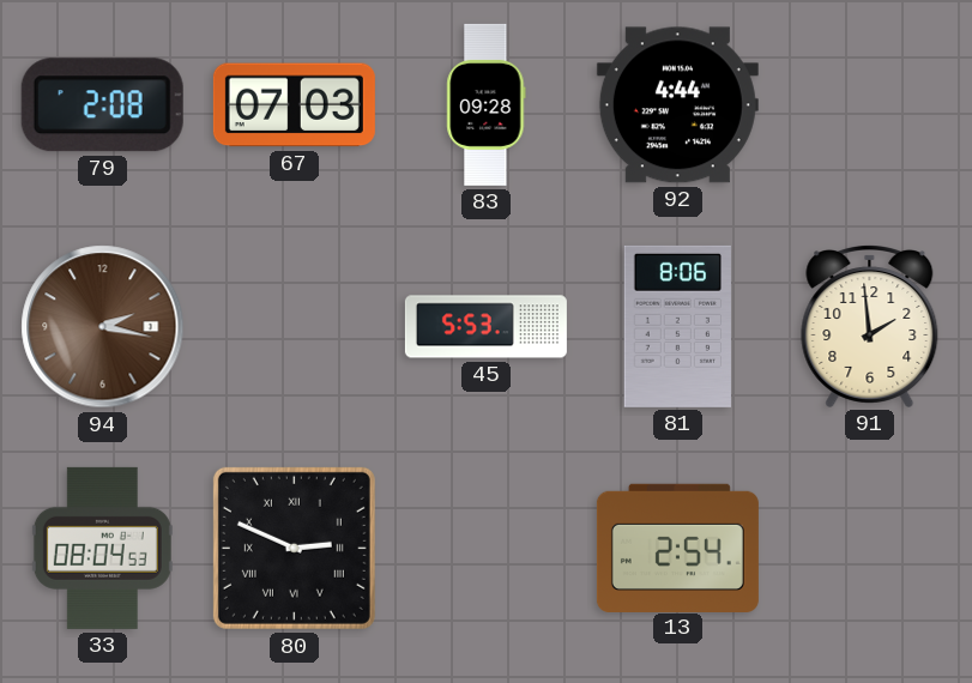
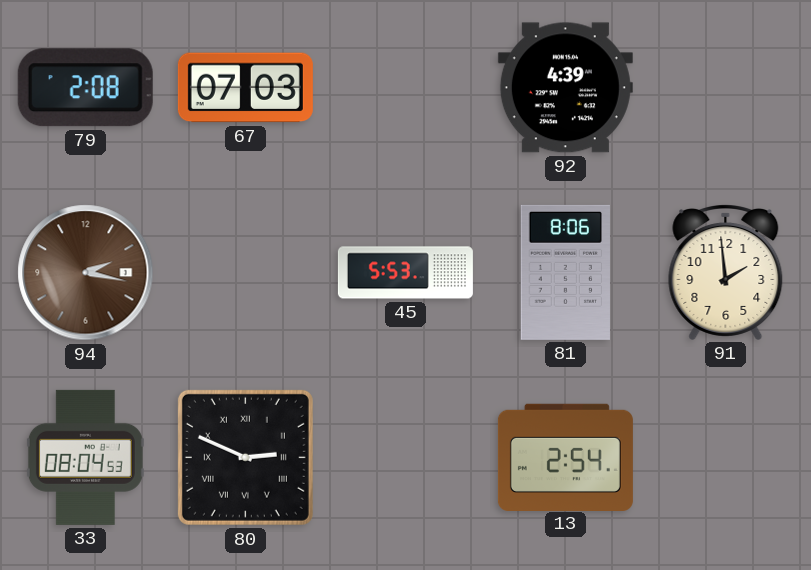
83: 09:28 -> none (487, 104)
92: 4:44 -> 4:39 (565, 88)
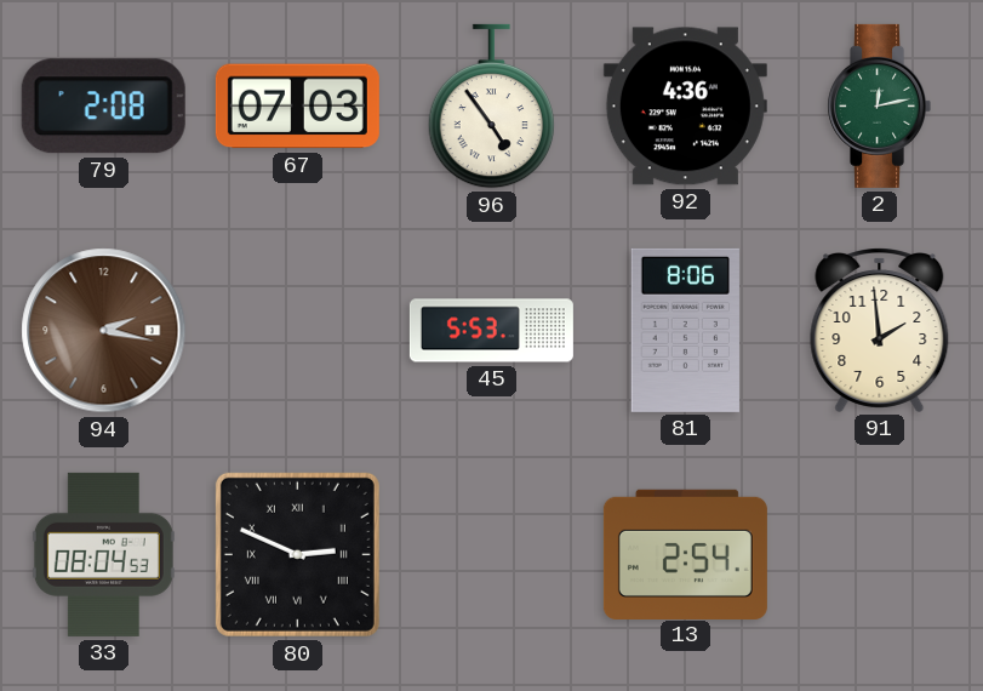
96: none -> 4:54 (491, 107)
92: 4:39 -> 4:36 (685, 107)
2: none -> 12:13 (879, 105)
